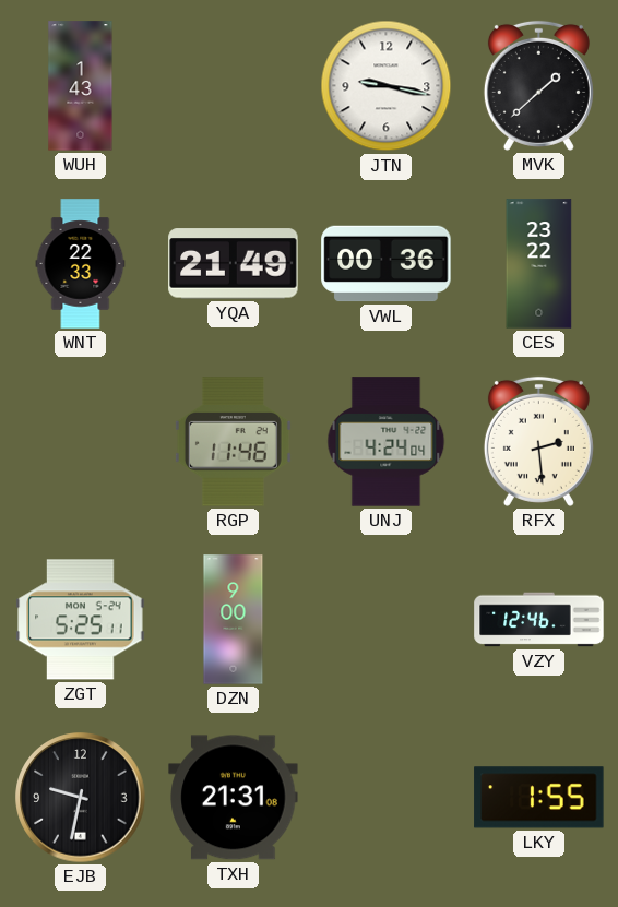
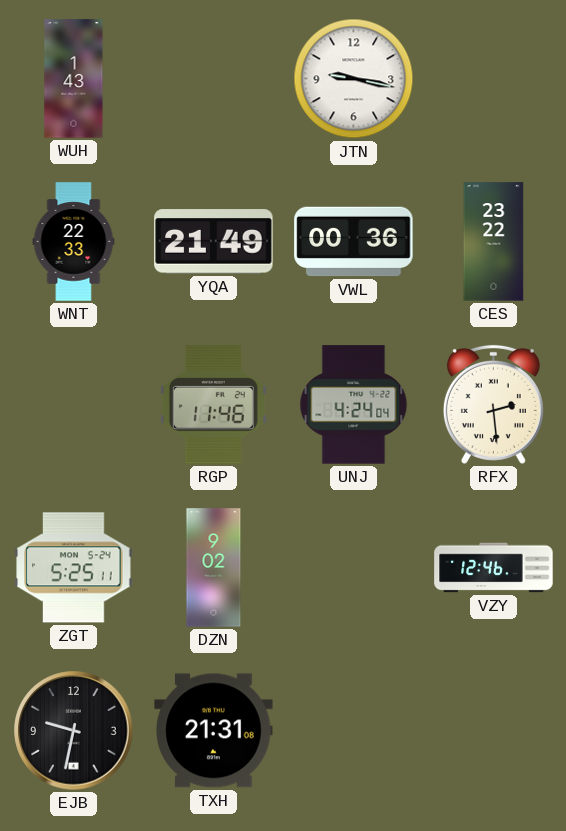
MVK: 1:38 -> none (538, 85)
DZN: 9:00 -> 9:02 (214, 568)
LKY: 1:55 -> none (539, 798)
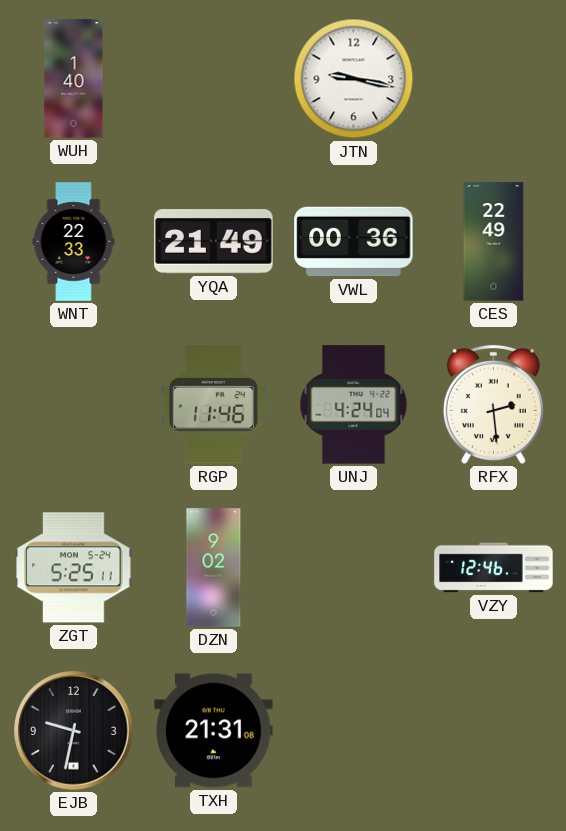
WUH: 1:43 -> 1:40 (74, 79)
CES: 23:22 -> 22:49 (494, 242)
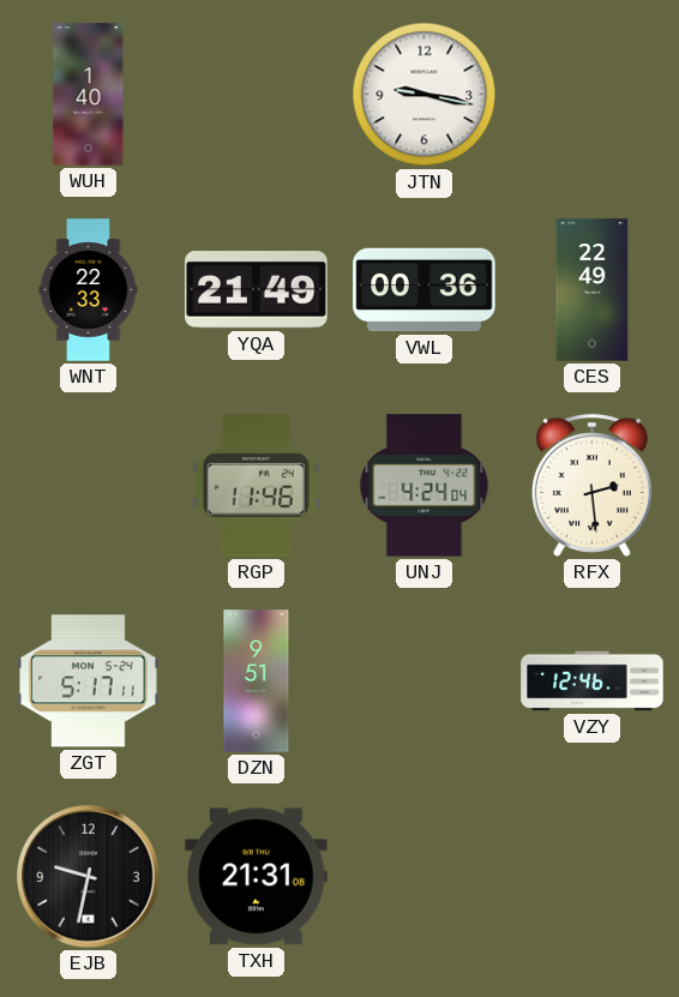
ZGT: 5:25 -> 5:17 (89, 681)
DZN: 9:02 -> 9:51 (257, 681)
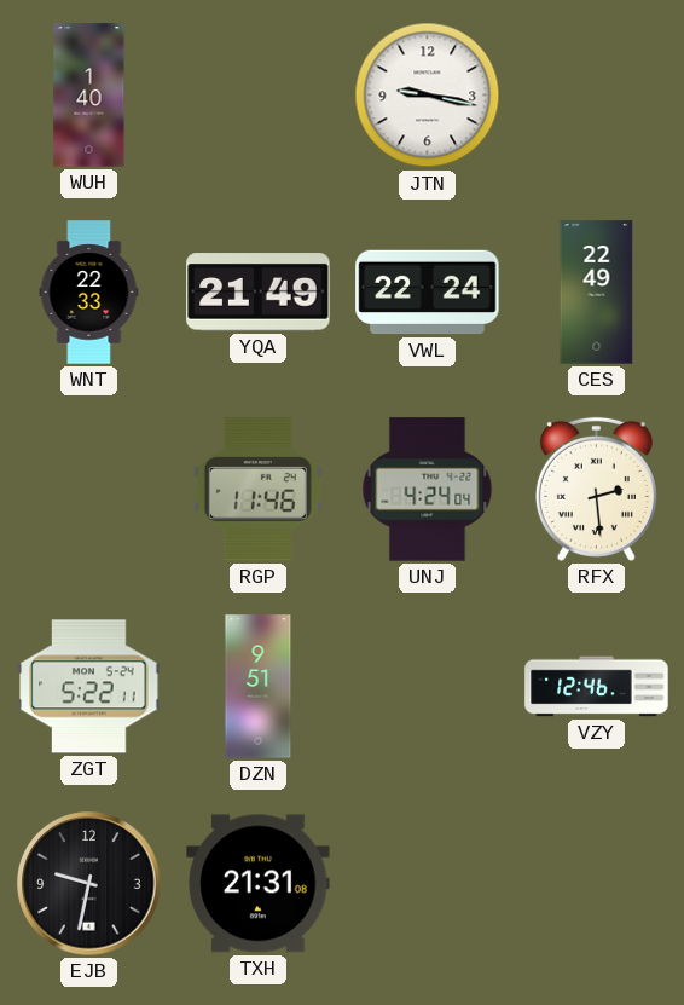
VWL: 00:36 -> 22:24 (428, 293)
ZGT: 5:17 -> 5:22 (89, 687)
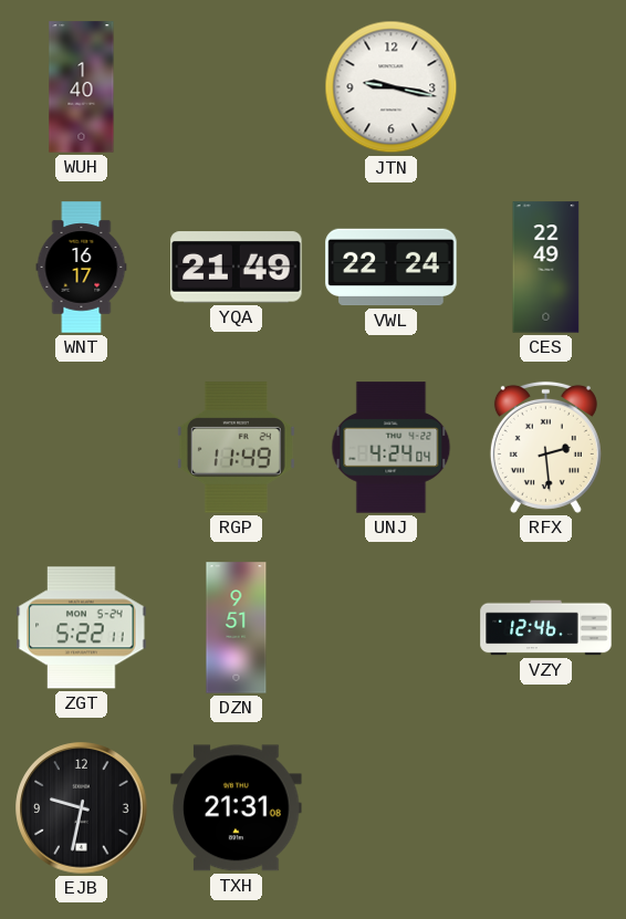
WNT: 22:33 -> 16:17 (82, 268)
RGP: 11:46 -> 11:49 (236, 448)
